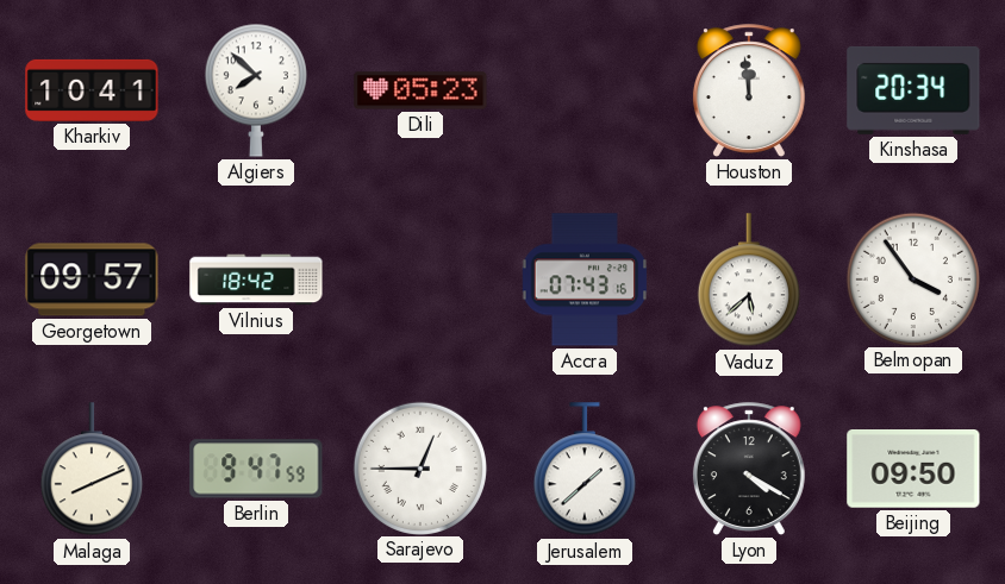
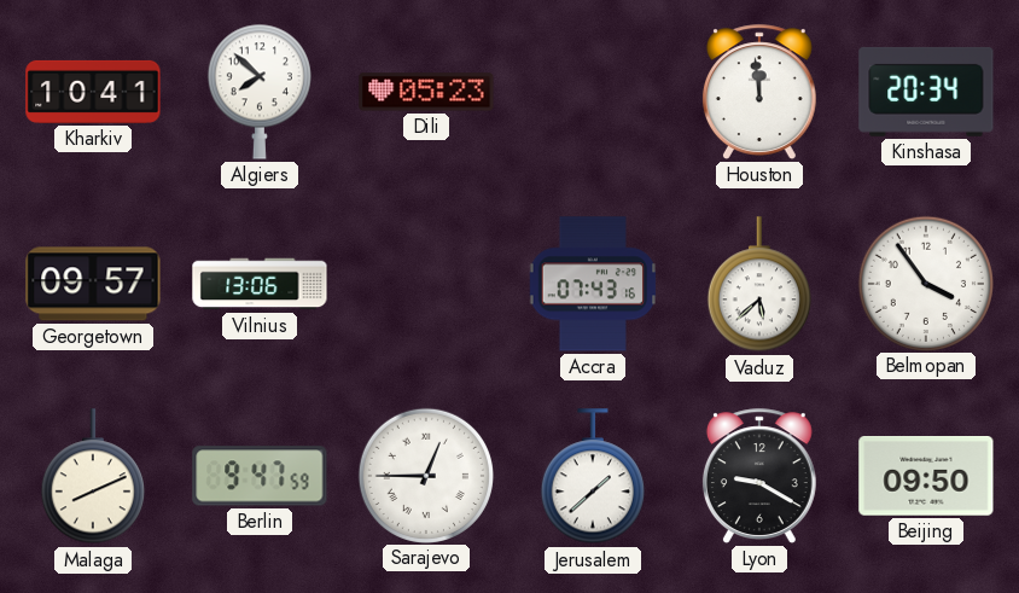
Vilnius: 18:42 -> 13:06 (260, 284)
Lyon: 4:20 -> 9:20 (759, 476)
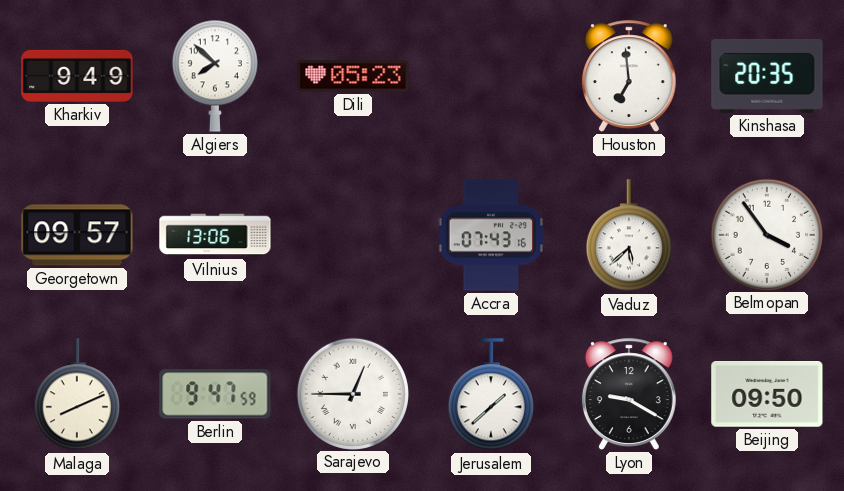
Kharkiv: 10:41 -> 9:49 (77, 76)
Houston: 11:59 -> 6:59 (629, 76)
Kinshasa: 20:34 -> 20:35 (767, 76)
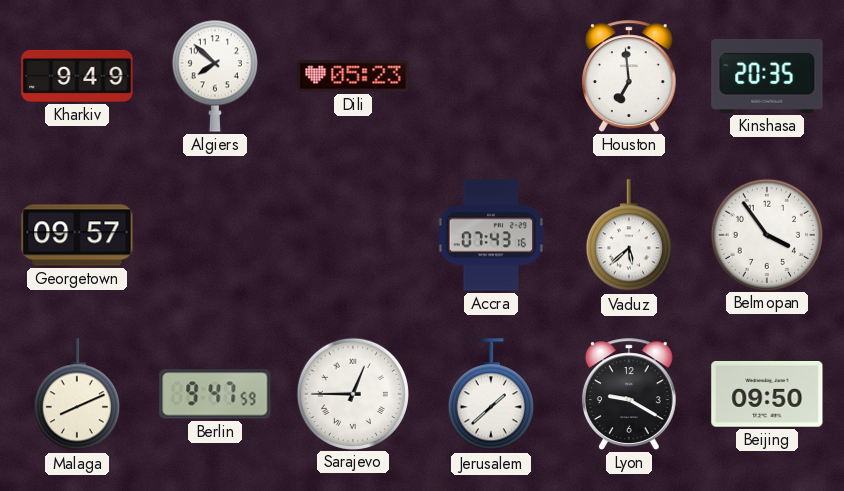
Vilnius: 13:06 -> none (215, 235)
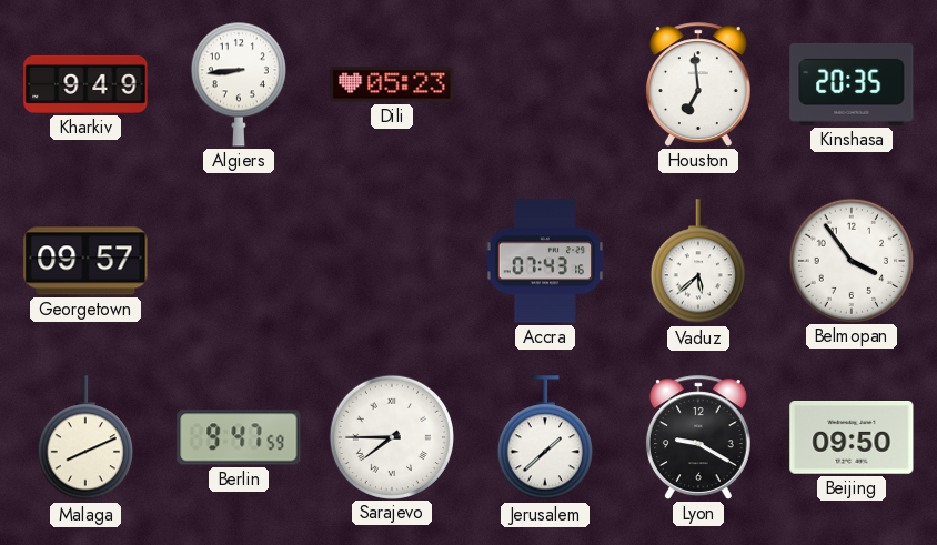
Algiers: 7:52 -> 8:44 (239, 84)
Sarajevo: 12:45 -> 7:45 (391, 436)
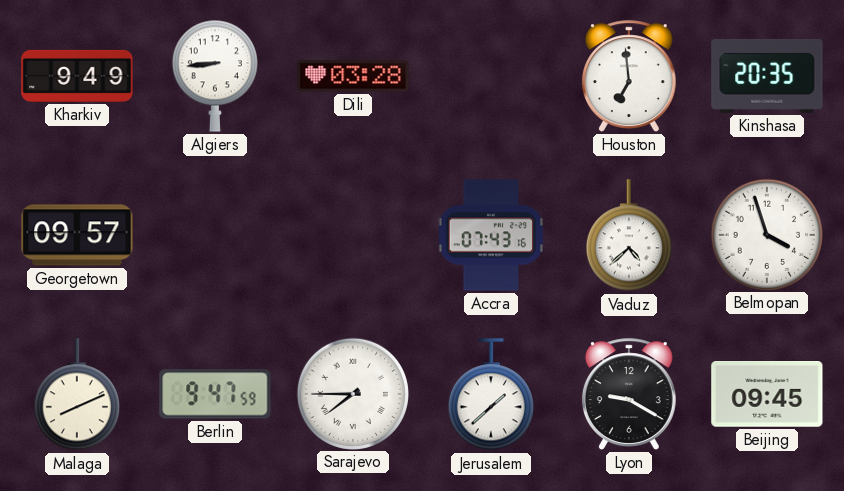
Dili: 05:23 -> 03:28 (353, 76)
Vaduz: 5:38 -> 4:38 (629, 236)
Belmopan: 3:54 -> 3:57 (766, 234)
Beijing: 09:50 -> 09:45 (767, 395)
